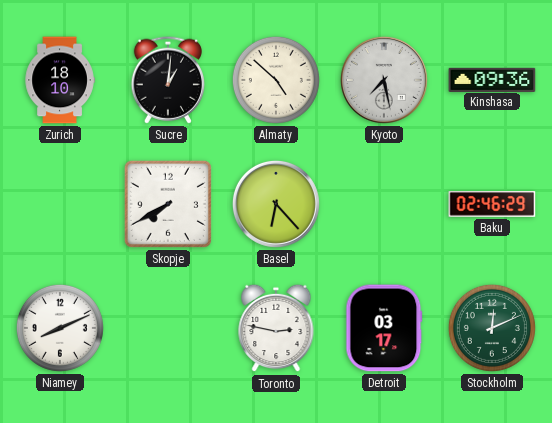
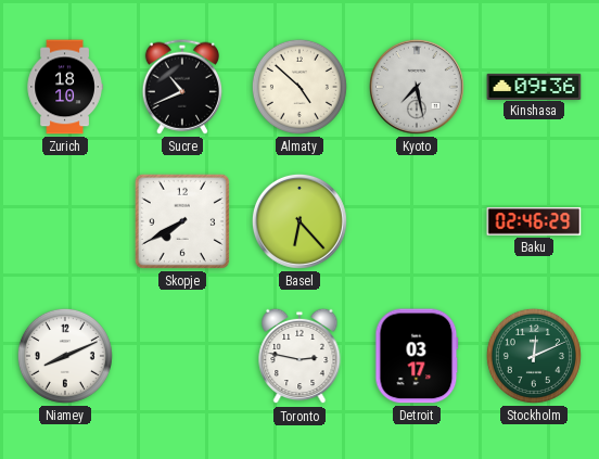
Sucre: 1:01 -> 10:41 (181, 87)
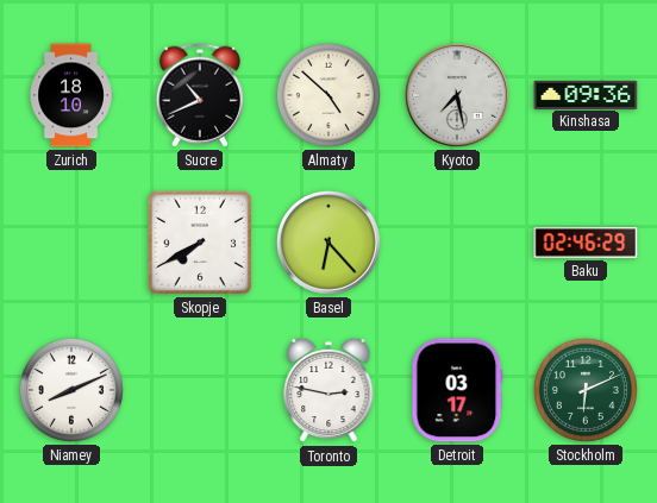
Stockholm: 12:11 -> 6:11 (586, 390)
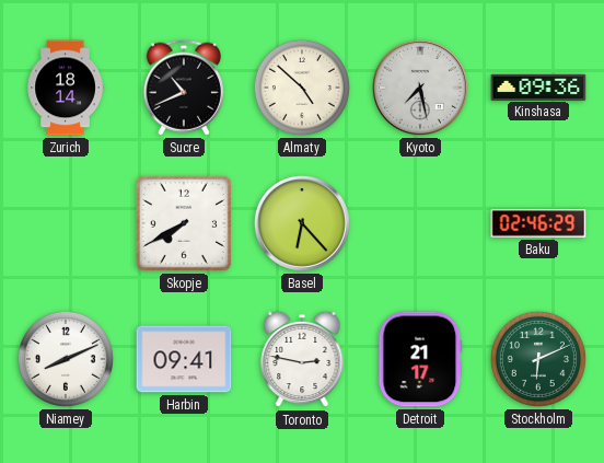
Zurich: 18:10 -> 18:14 (66, 88)
Harbin: none -> 09:41 (184, 359)
Detroit: 03:17 -> 21:17 (420, 359)
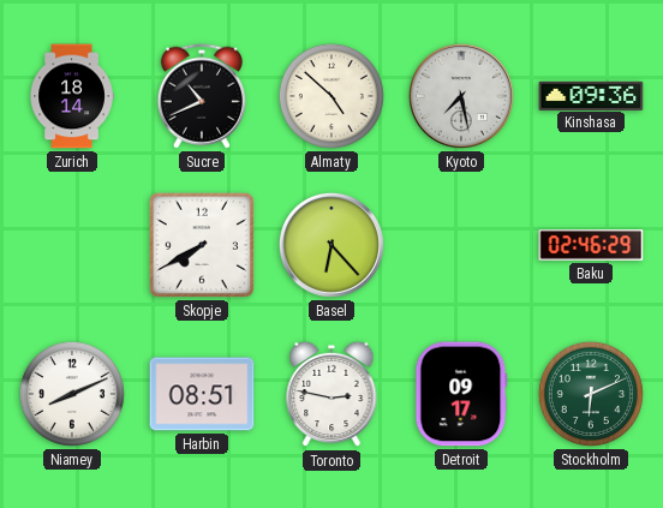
Harbin: 09:41 -> 08:51 (202, 394)
Detroit: 21:17 -> 09:17 (461, 394)
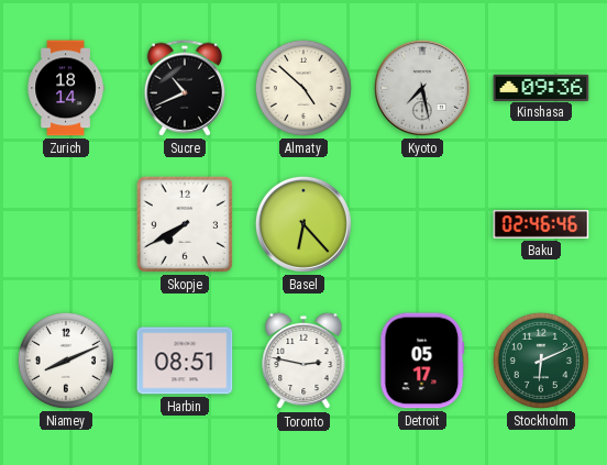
Baku: 02:46:29 -> 02:46:46 (541, 224)
Detroit: 09:17 -> 05:17 (422, 361)
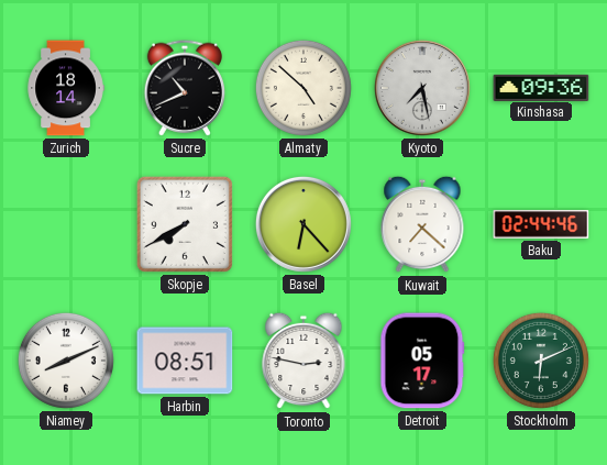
Kuwait: none -> 7:22 (422, 224)
Baku: 02:46 -> 02:44 (541, 224)
